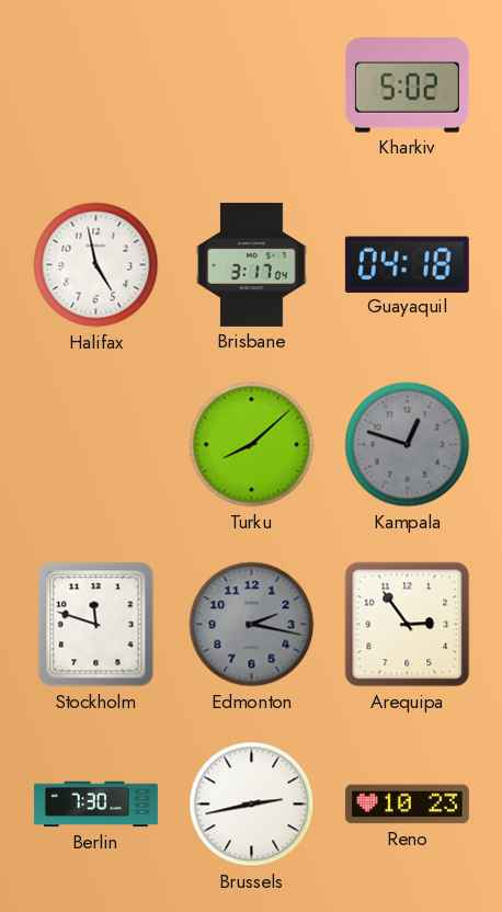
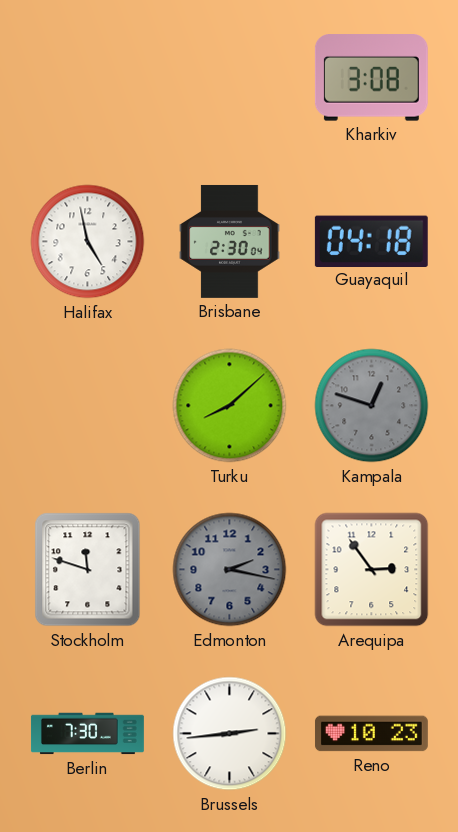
Kharkiv: 5:02 -> 3:08 (371, 78)
Brisbane: 3:17 -> 2:30 (230, 241)
Brussels: 2:43 -> 2:44 (230, 734)
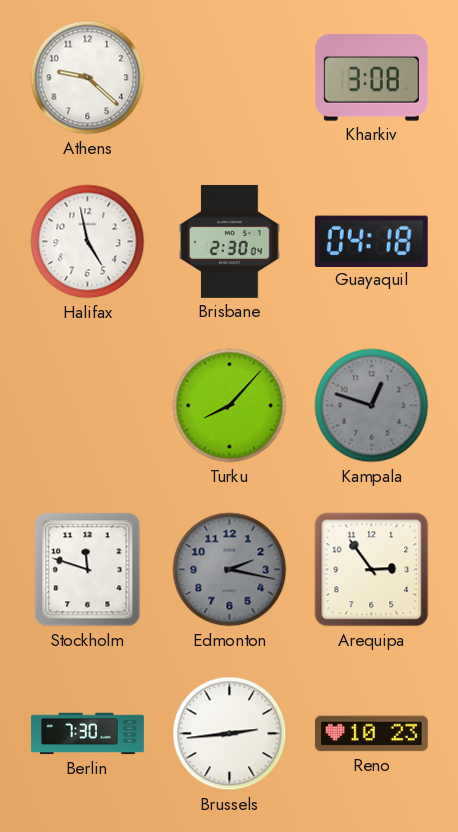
Athens: none -> 9:22 (88, 78)
Turku: 8:08 -> 8:07 (230, 406)
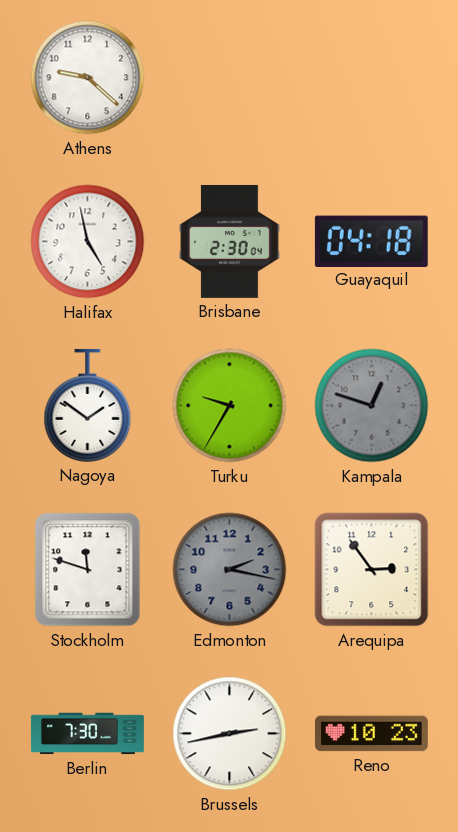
Kharkiv: 3:08 -> none (371, 78)
Nagoya: none -> 1:51 (88, 405)
Turku: 8:07 -> 9:35 (230, 406)
Brussels: 2:44 -> 2:43 (230, 734)
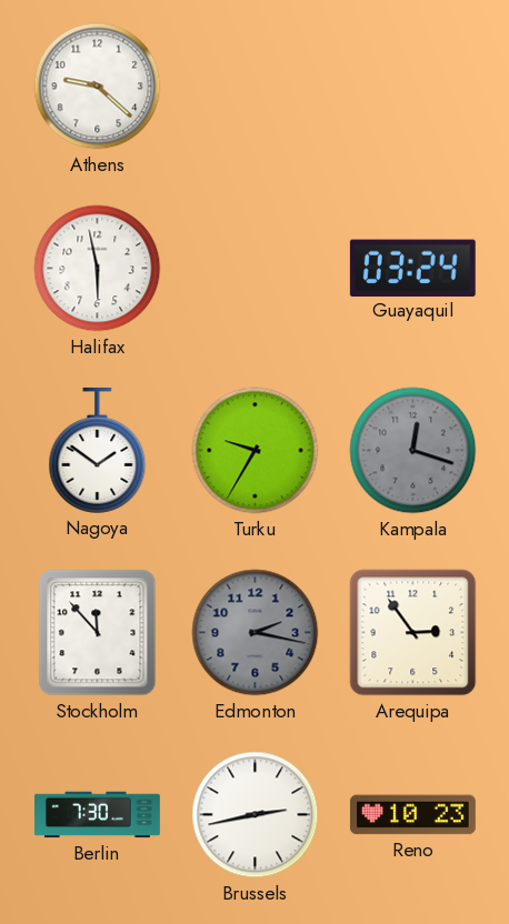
Halifax: 4:58 -> 5:58 (98, 269)
Brisbane: 2:30 -> none (230, 241)
Guayaquil: 04:18 -> 03:24 (412, 268)
Kampala: 12:48 -> 12:18 (413, 451)
Stockholm: 11:48 -> 11:53 (98, 633)
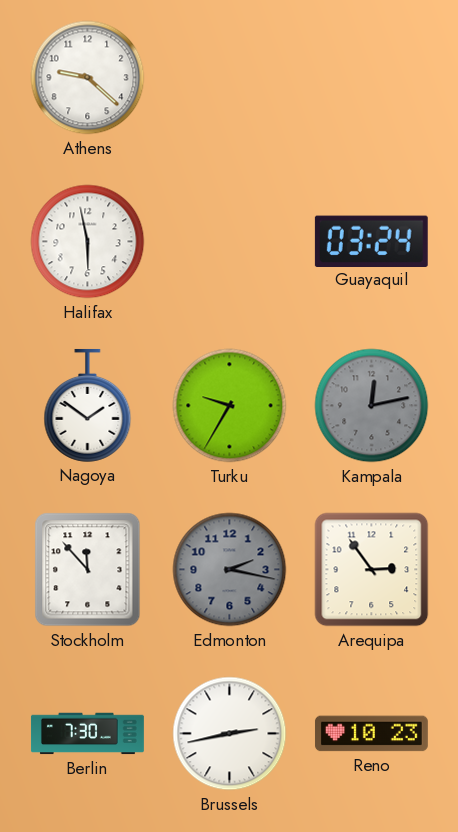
Kampala: 12:18 -> 12:13 (372, 406)
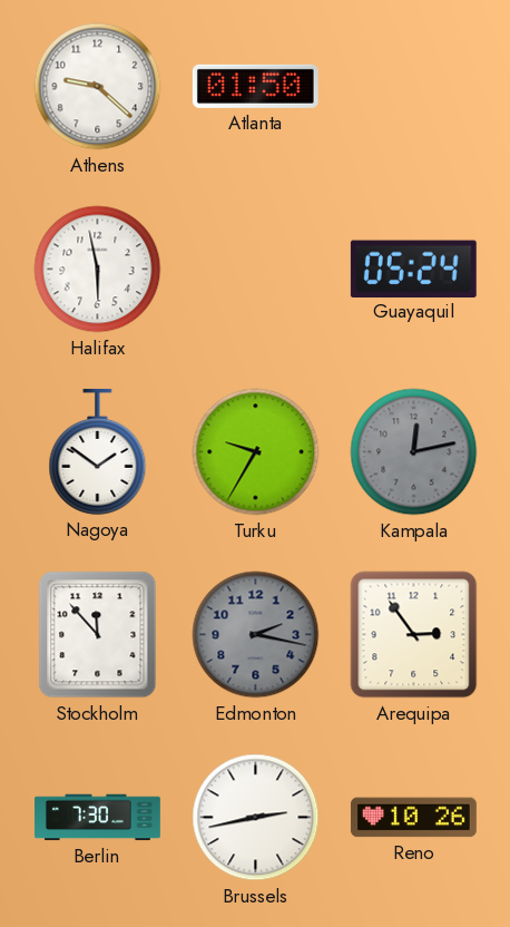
Atlanta: none -> 01:50 (255, 86)
Guayaquil: 03:24 -> 05:24 (413, 269)
Reno: 10:23 -> 10:26 (413, 818)
